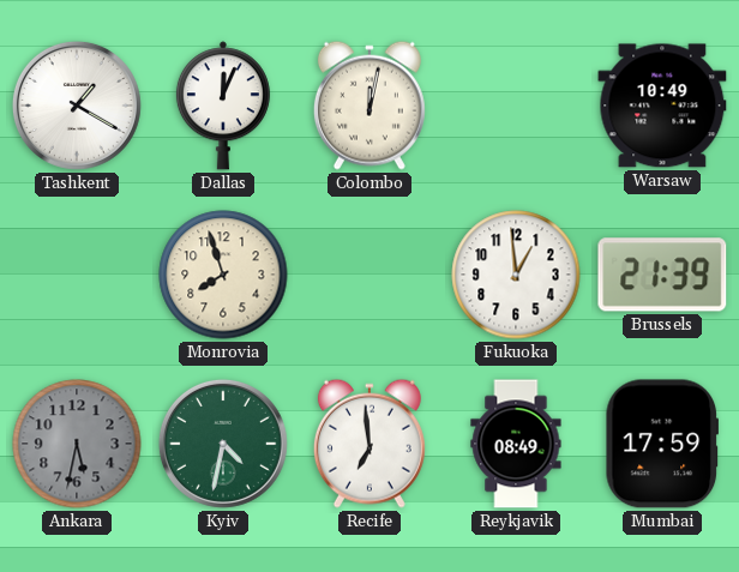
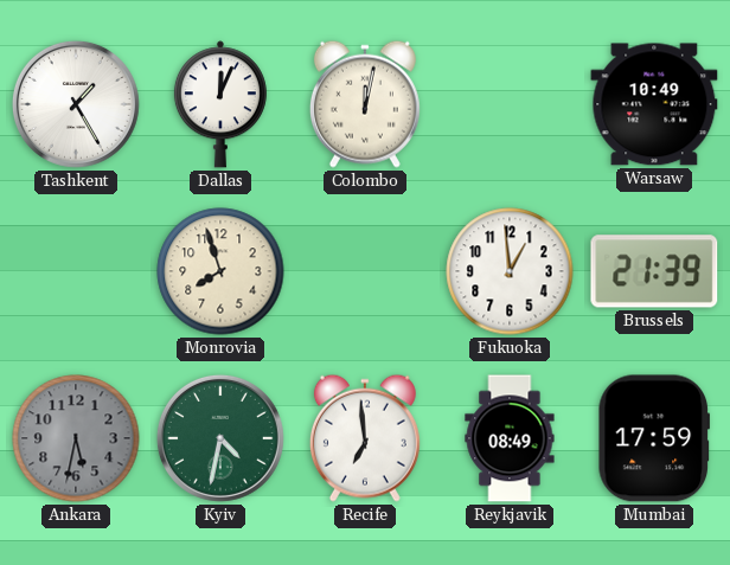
Tashkent: 1:20 -> 1:25 (76, 104)
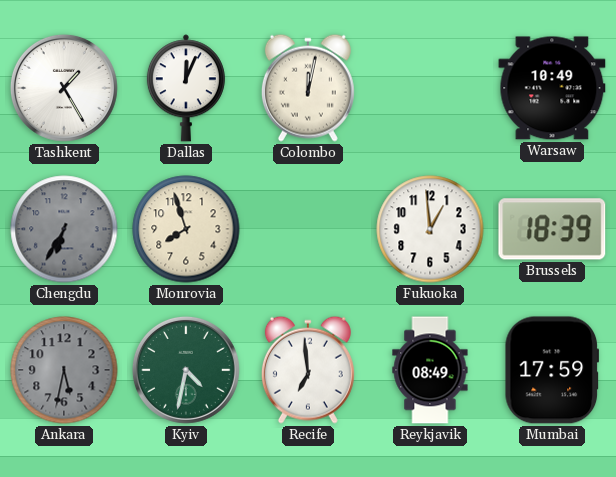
Chengdu: none -> 6:35 (64, 229)
Brussels: 21:39 -> 18:39 (552, 229)
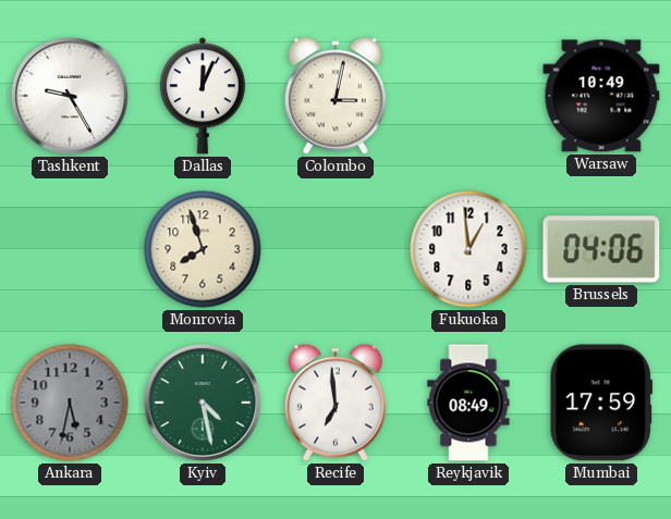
Tashkent: 1:25 -> 9:25 (70, 96)
Colombo: 12:02 -> 3:02 (335, 96)
Chengdu: 6:35 -> none (64, 229)
Brussels: 18:39 -> 04:06 (601, 249)
Kyiv: 4:32 -> 4:28 (203, 403)
